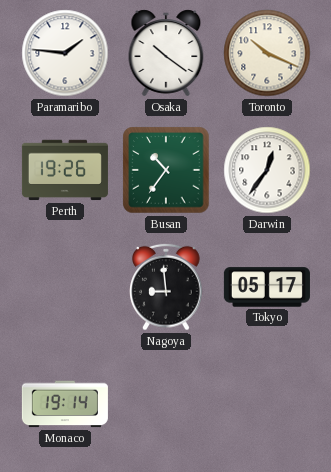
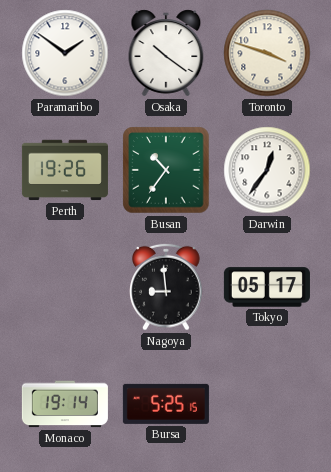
Paramaribo: 1:46 -> 1:51 (65, 53)
Toronto: 10:19 -> 3:48 (267, 53)
Bursa: none -> 5:25 (166, 404)
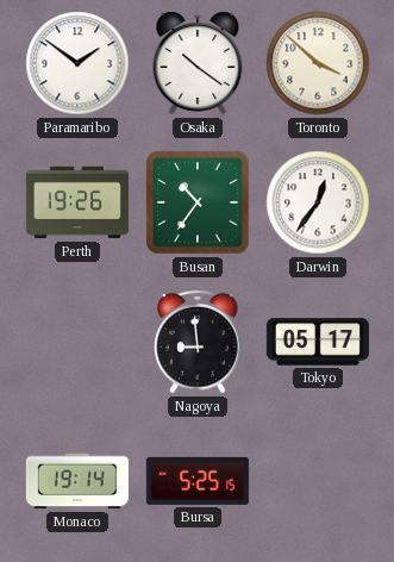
Toronto: 3:48 -> 3:52 (318, 63)
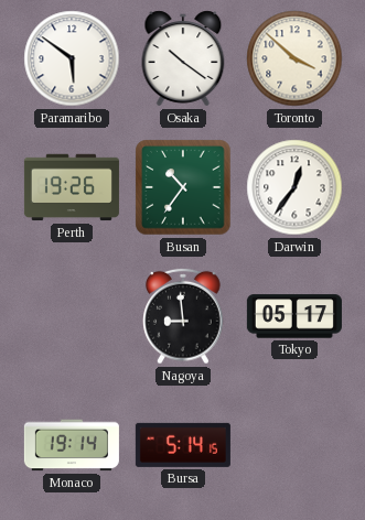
Paramaribo: 1:51 -> 5:51 (72, 58)
Bursa: 5:25 -> 5:14 (183, 445)
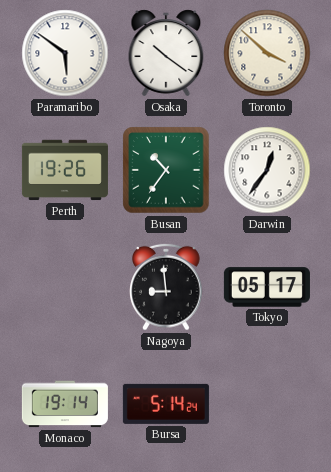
Bursa: 5:14:15 -> 5:14:24 (166, 404)
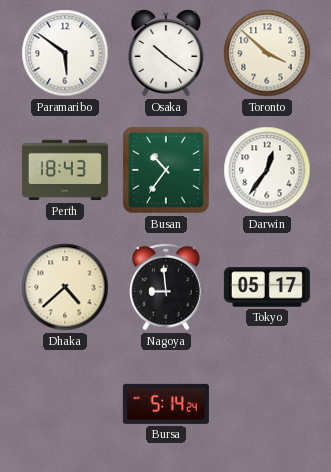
Perth: 19:26 -> 18:43 (65, 170)
Dhaka: none -> 4:38 (65, 287)
Monaco: 19:14 -> none (65, 404)
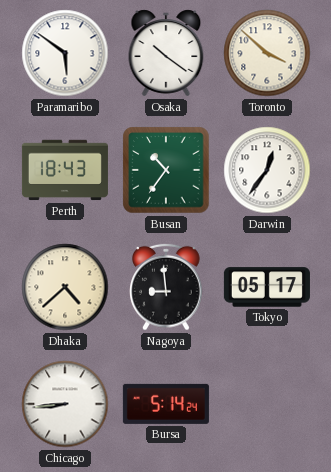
Chicago: none -> 8:44 (65, 404)
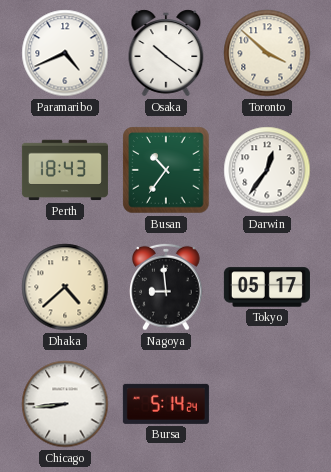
Paramaribo: 5:51 -> 4:41 (65, 53)
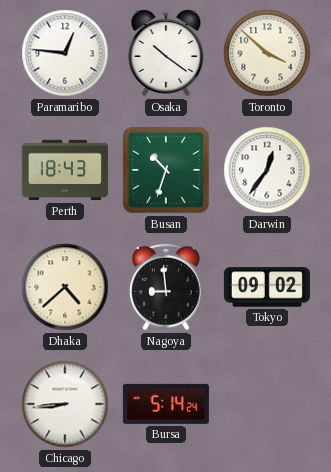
Paramaribo: 4:41 -> 12:46 (65, 53)
Busan: 10:36 -> 10:33 (166, 170)
Tokyo: 05:17 -> 09:02 (267, 287)
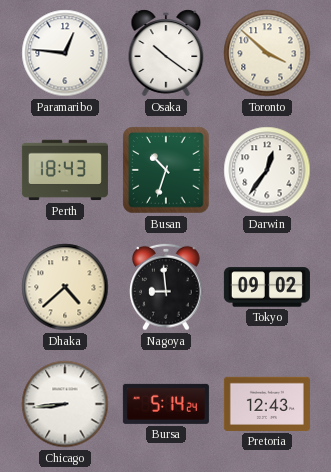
Pretoria: none -> 12:43 (267, 404)
